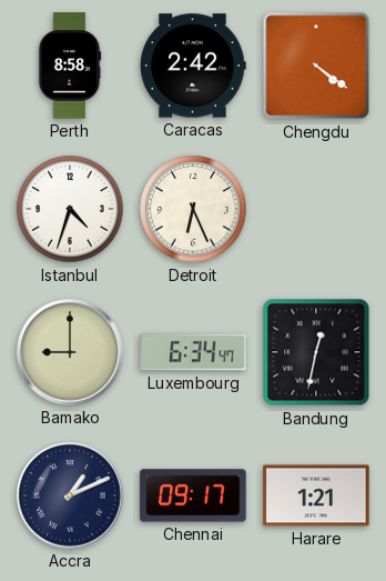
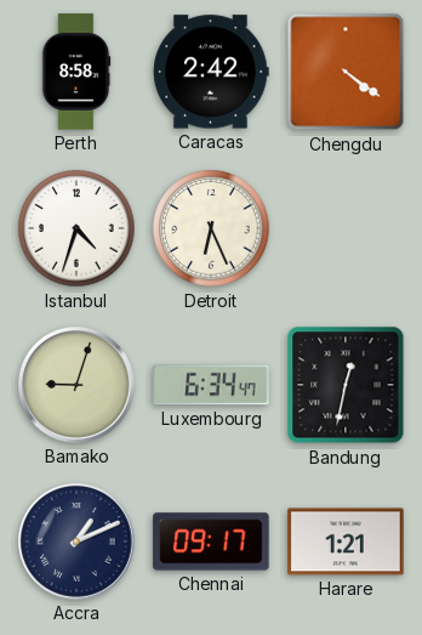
Bamako: 9:00 -> 9:03 (76, 385)
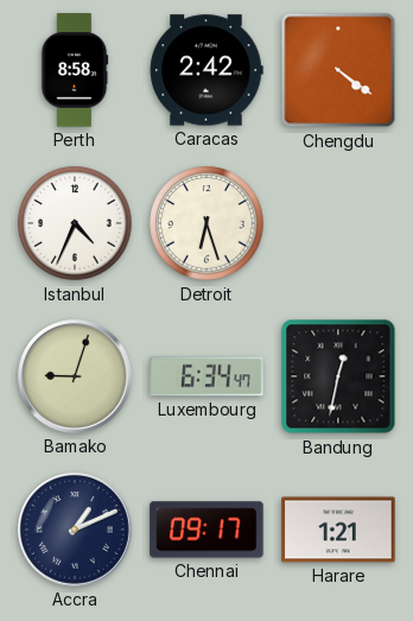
Istanbul: 4:33 -> 4:34 (75, 223)
Detroit: 6:26 -> 6:27 (206, 223)
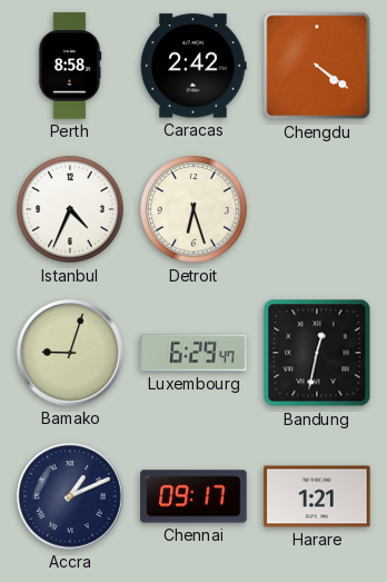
Luxembourg: 6:34 -> 6:29 (193, 353)
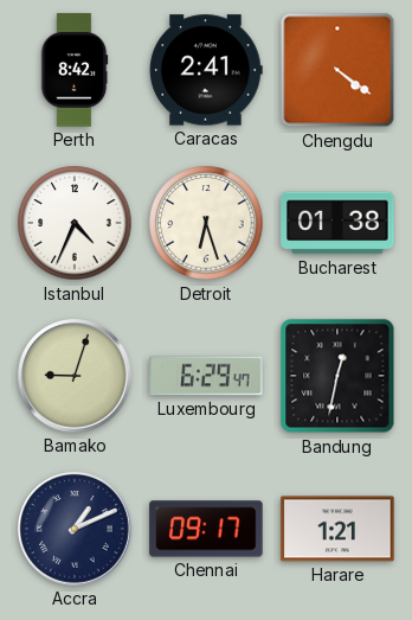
Perth: 8:58 -> 8:42 (75, 70)
Caracas: 2:42 -> 2:41 (206, 70)
Bucharest: none -> 01:38 (337, 223)
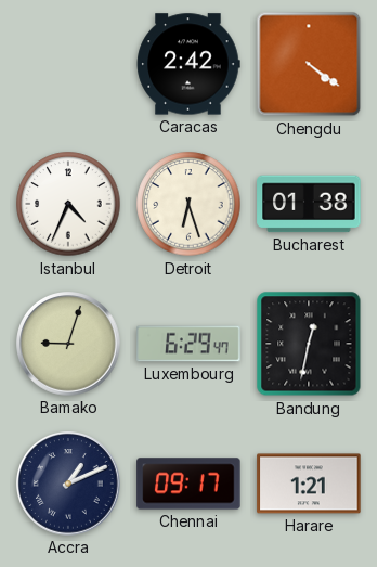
Perth: 8:42 -> none (75, 70)
Caracas: 2:41 -> 2:42 (188, 64)
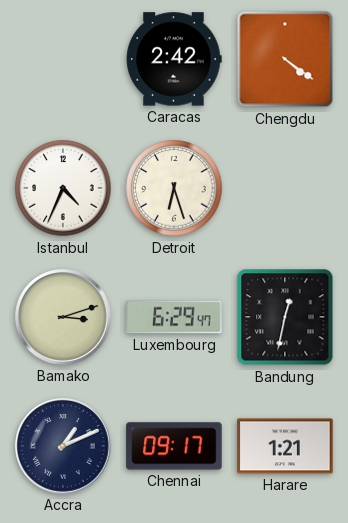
Bucharest: 01:38 -> none (309, 204)
Bamako: 9:03 -> 3:12 (63, 317)
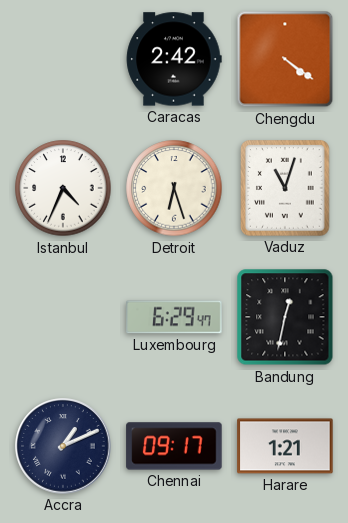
Vaduz: none -> 11:03 (285, 188)
Bamako: 3:12 -> none (63, 317)
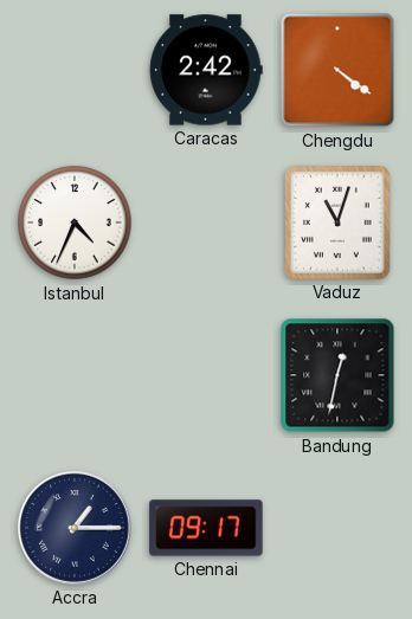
Detroit: 6:27 -> none (174, 188)
Luxembourg: 6:29 -> none (174, 317)
Accra: 1:11 -> 1:15 (75, 528)
Harare: 1:21 -> none (285, 446)
